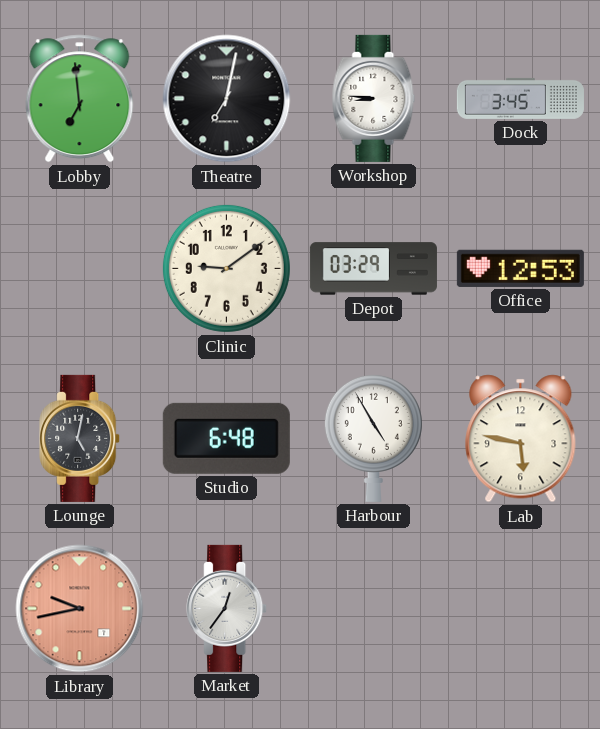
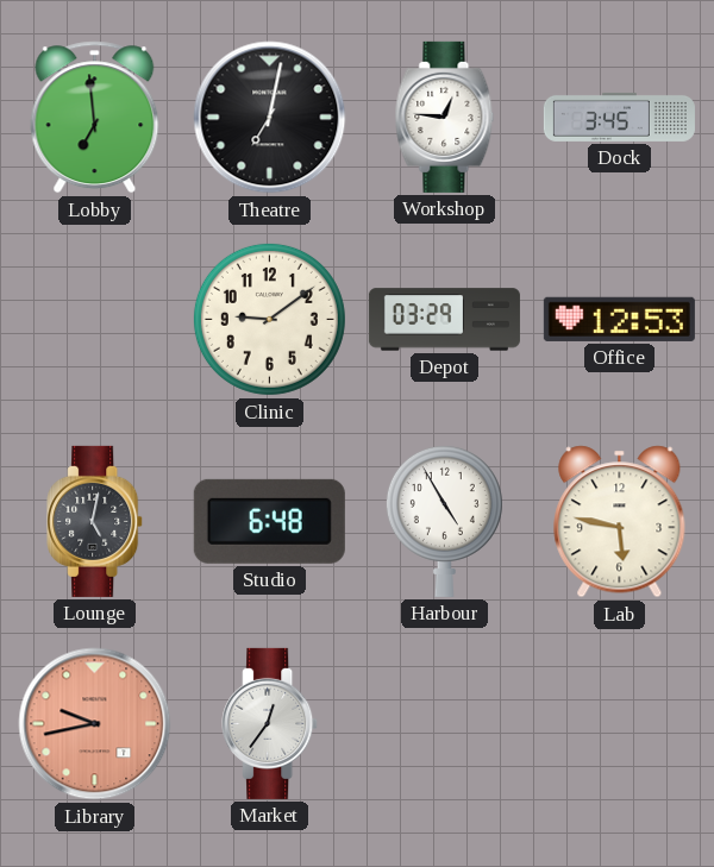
Workshop: 8:46 -> 12:46 (445, 117)
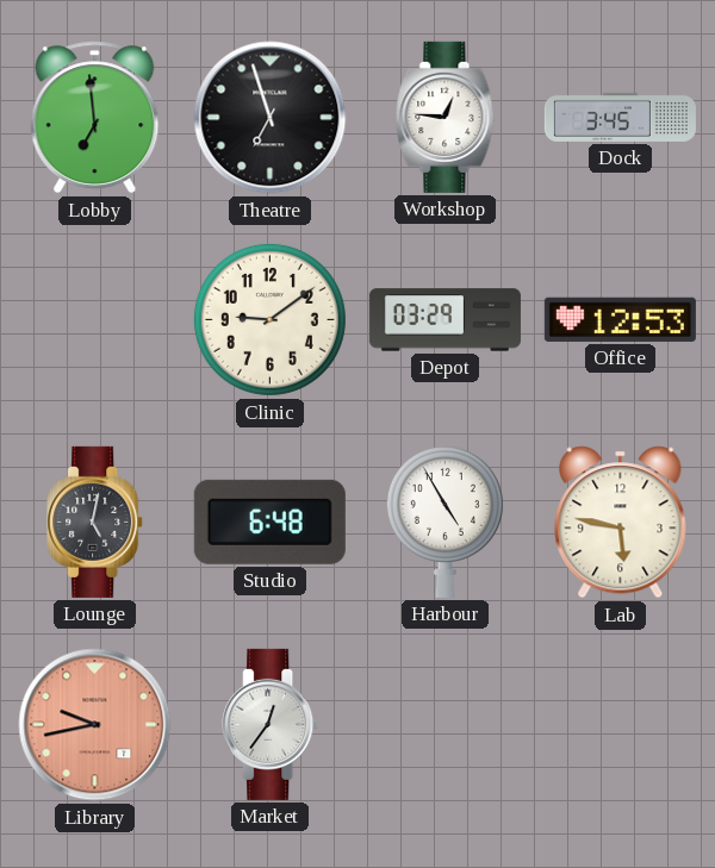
Theatre: 7:02 -> 6:57 (271, 118)
